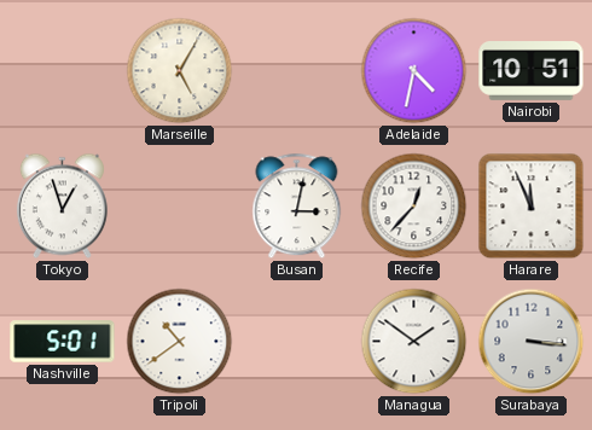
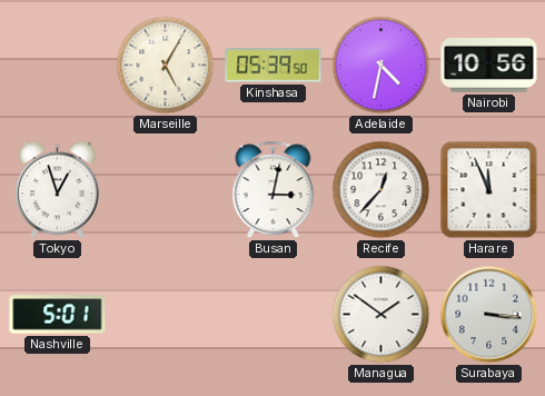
Kinshasa: none -> 05:39 (274, 66)
Nairobi: 10:51 -> 10:56 (489, 66)
Tripoli: 10:39 -> none (180, 342)
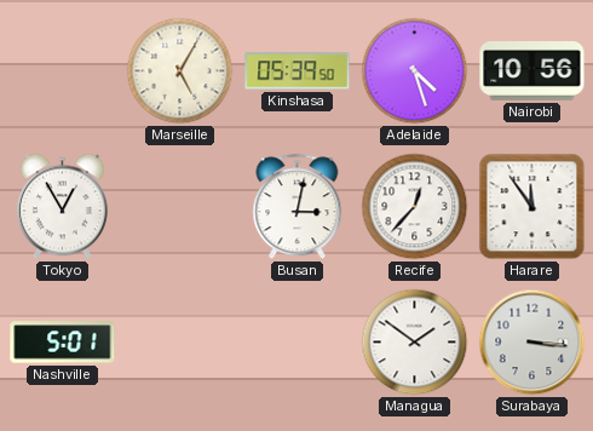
Adelaide: 4:32 -> 4:27 (415, 71)
Tokyo: 12:57 -> 12:55 (62, 207)
Harare: 11:56 -> 11:54 (532, 207)
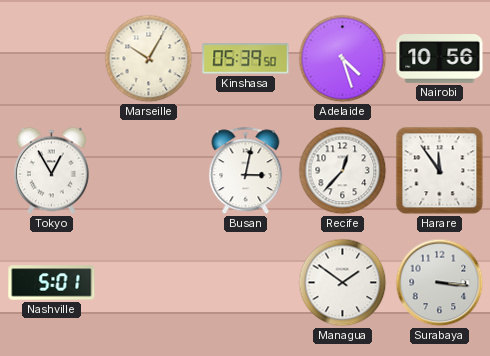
Marseille: 5:05 -> 10:05 (149, 59)
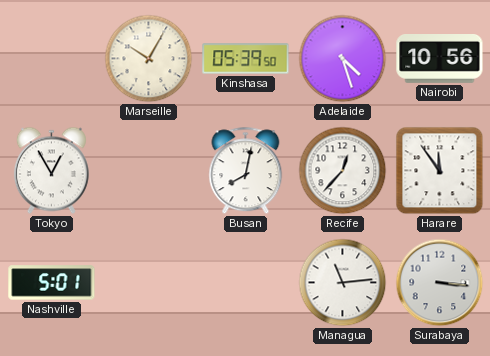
Busan: 3:02 -> 8:02 (246, 171)
Managua: 1:51 -> 11:14 (343, 283)
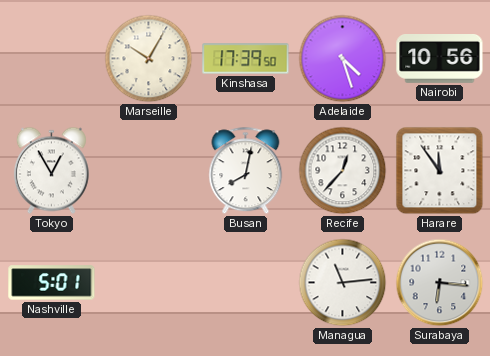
Kinshasa: 05:39 -> 17:39 (246, 59)
Surabaya: 3:16 -> 6:16 (440, 283)
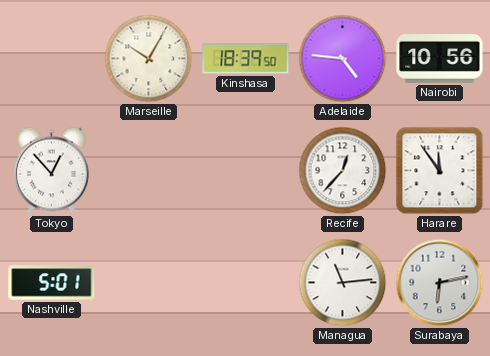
Kinshasa: 17:39 -> 18:39 (246, 59)
Adelaide: 4:27 -> 4:46 (343, 59)
Tokyo: 12:55 -> 12:53 (51, 171)
Busan: 8:02 -> none (246, 171)
Surabaya: 6:16 -> 6:13 (440, 283)
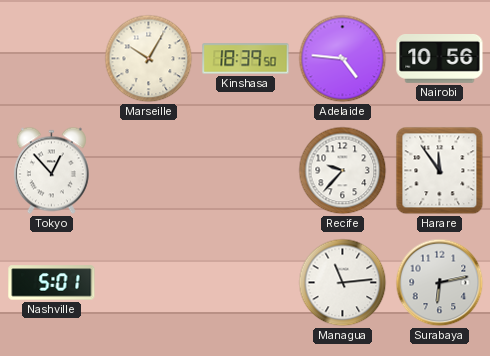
Recife: 12:37 -> 9:37 (343, 171)
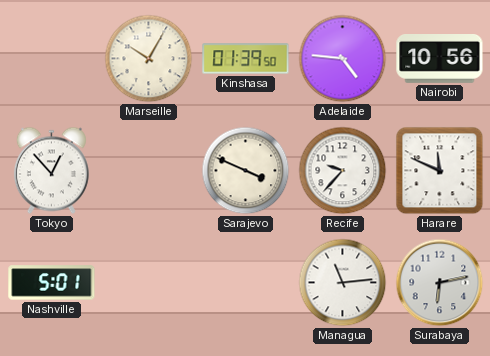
Kinshasa: 18:39 -> 01:39 (246, 59)
Sarajevo: none -> 3:49 (246, 171)
Harare: 11:54 -> 11:49 (440, 171)
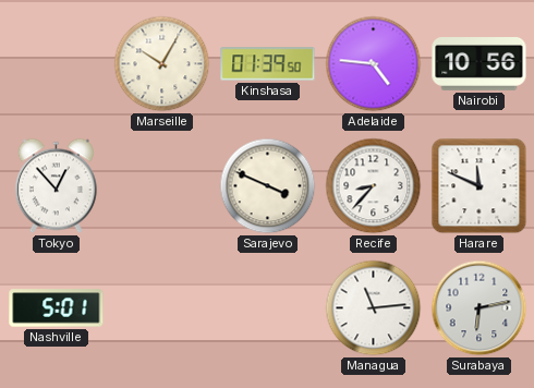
Recife: 9:37 -> 8:37 (374, 186)
